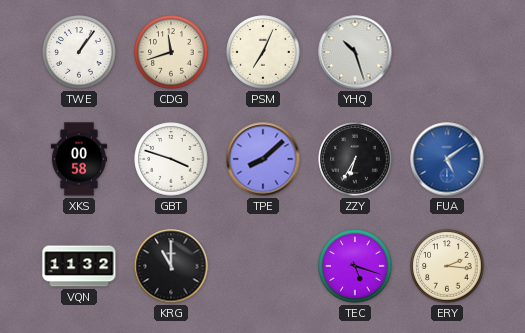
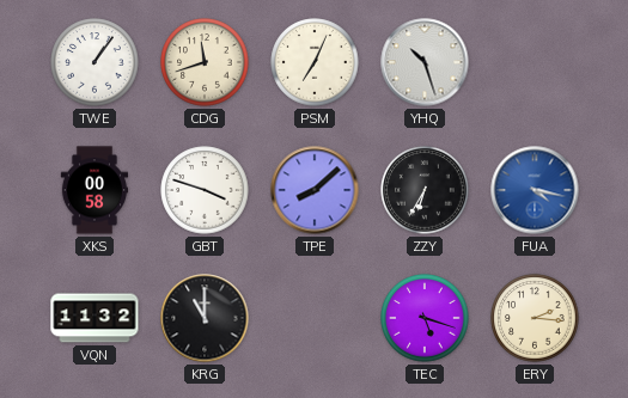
FUA: 5:09 -> 4:17 (535, 190)
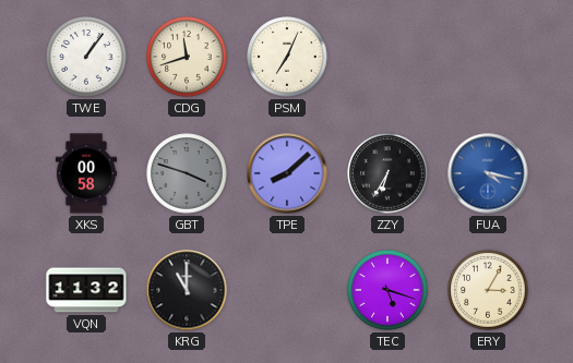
YHQ: 10:27 -> none (425, 62)
GBT dial: white -> grey (187, 173)
ERY: 2:16 -> 3:05 (488, 290)
